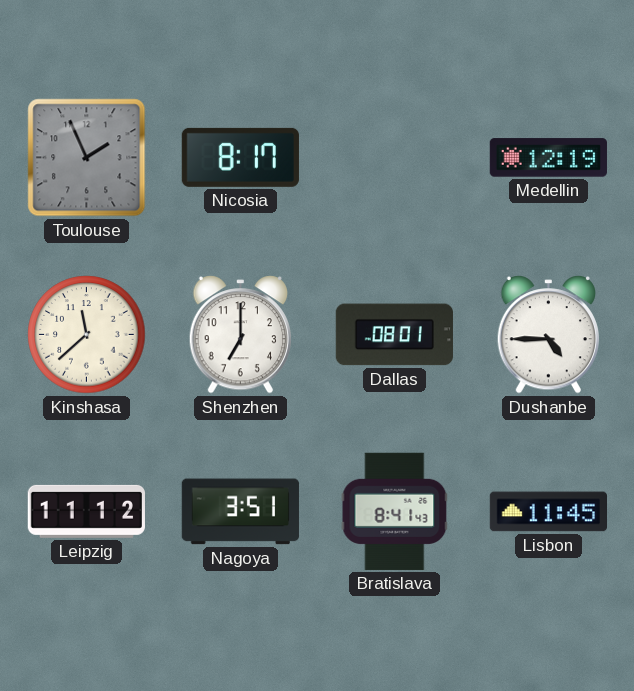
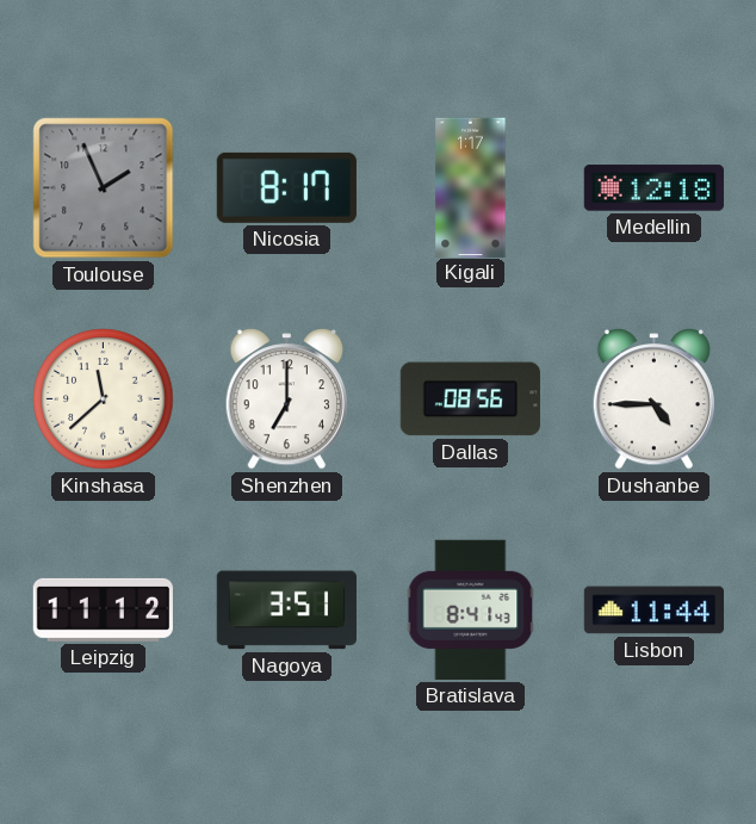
Kigali: none -> 1:17 (471, 187)
Medellin: 12:19 -> 12:18 (653, 188)
Dallas: 08:01 -> 08:56 (470, 399)
Lisbon: 11:45 -> 11:44 (653, 611)
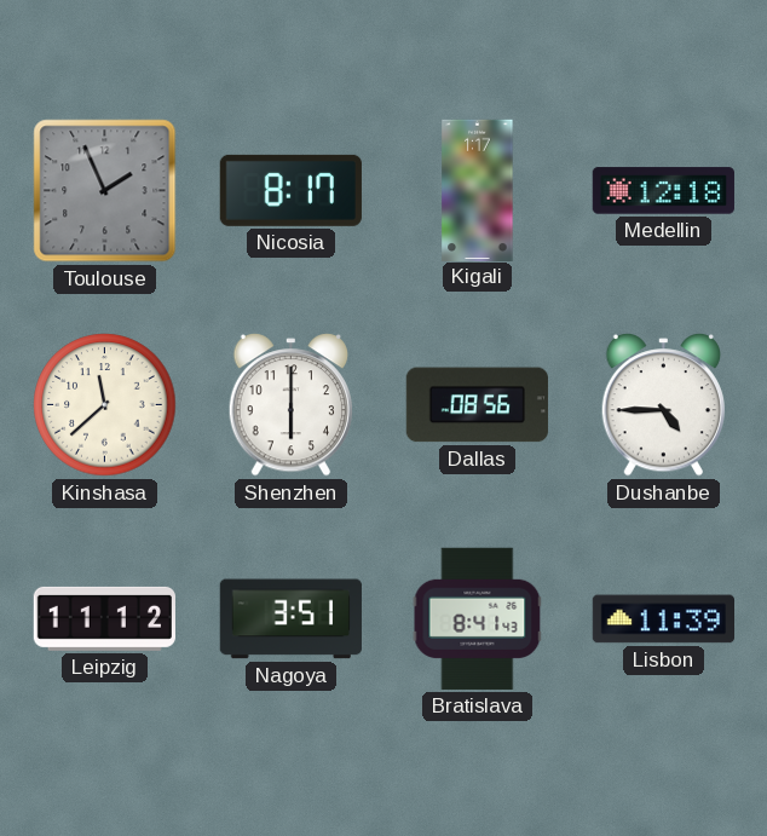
Shenzhen: 7:00 -> 6:00 (292, 405)
Lisbon: 11:44 -> 11:39 (663, 619)
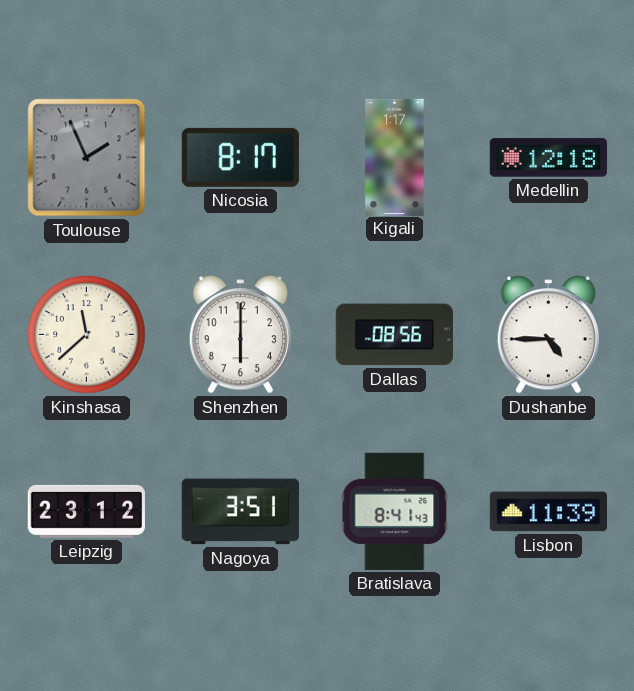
Leipzig: 11:12 -> 23:12 (86, 511)
